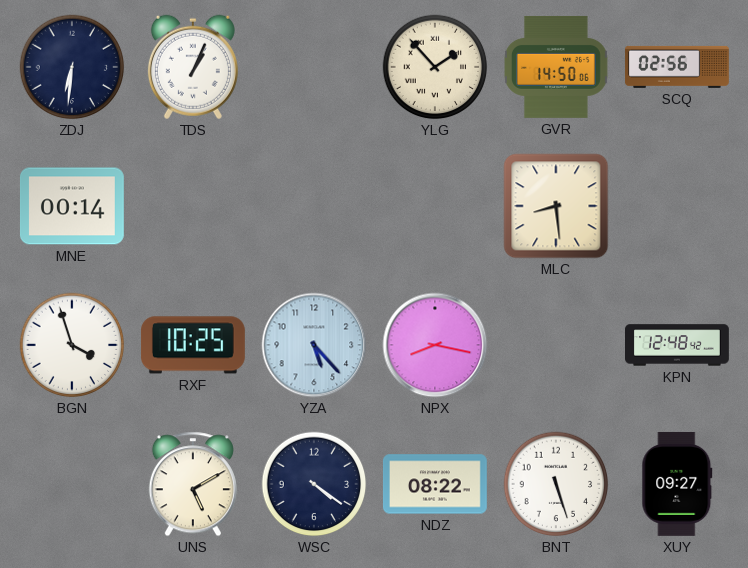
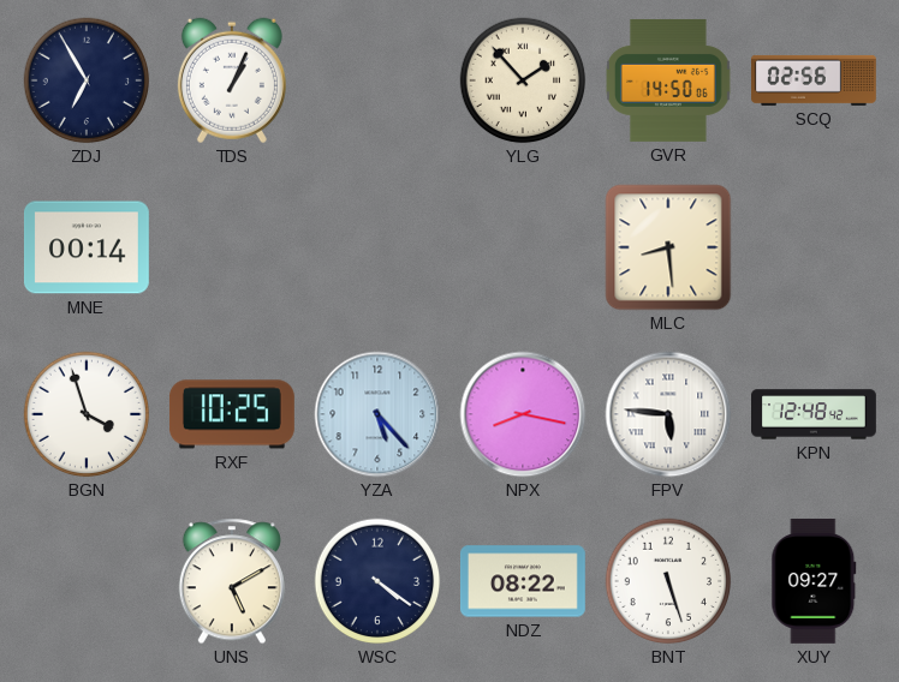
ZDJ: 6:31 -> 6:55 (87, 80)
FPV: none -> 5:46 (668, 414)
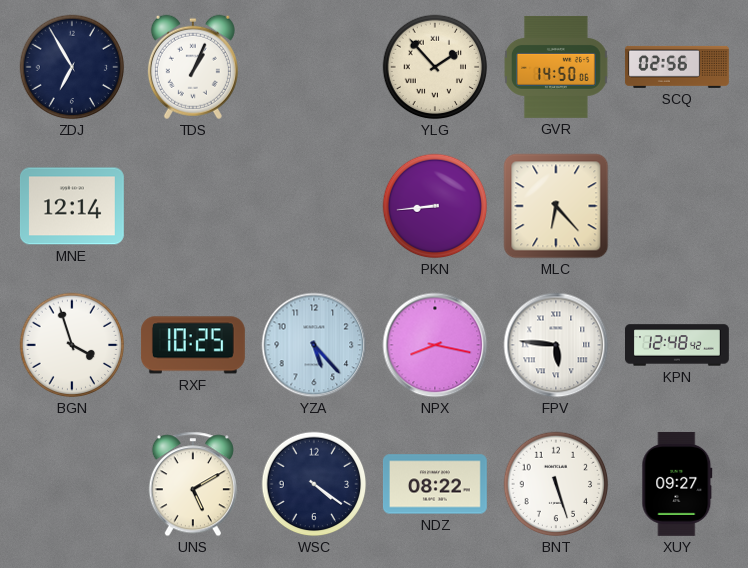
MNE: 00:14 -> 12:14 (72, 206)
PKN: none -> 8:44 (435, 206)
MLC: 8:29 -> 6:23 (556, 206)
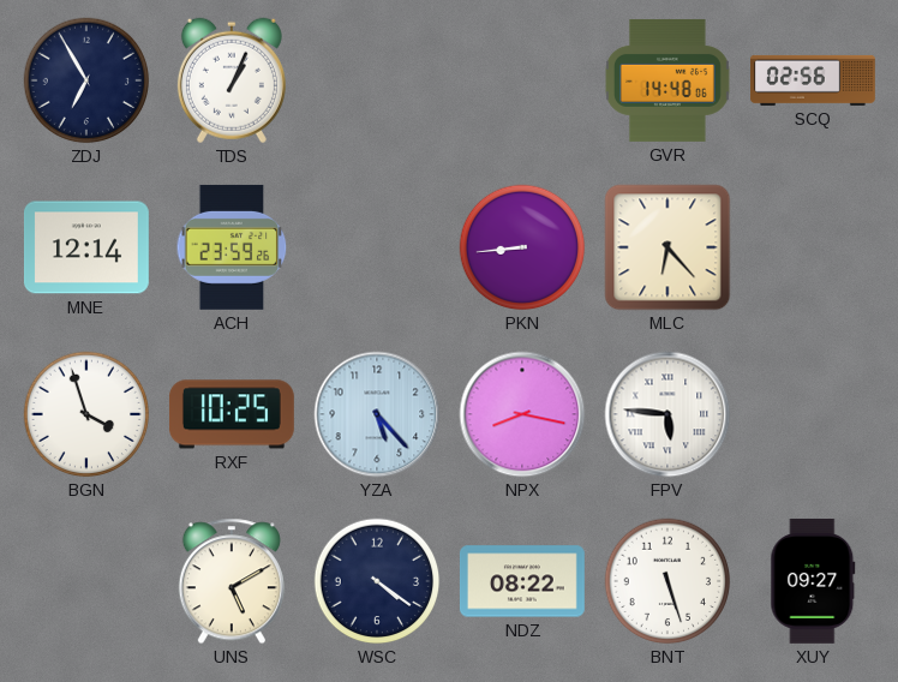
YLG: 1:53 -> none (435, 67)
GVR: 14:50 -> 14:48 (669, 80)
ACH: none -> 23:59 (232, 247)
KPN: 12:48 -> none (678, 345)
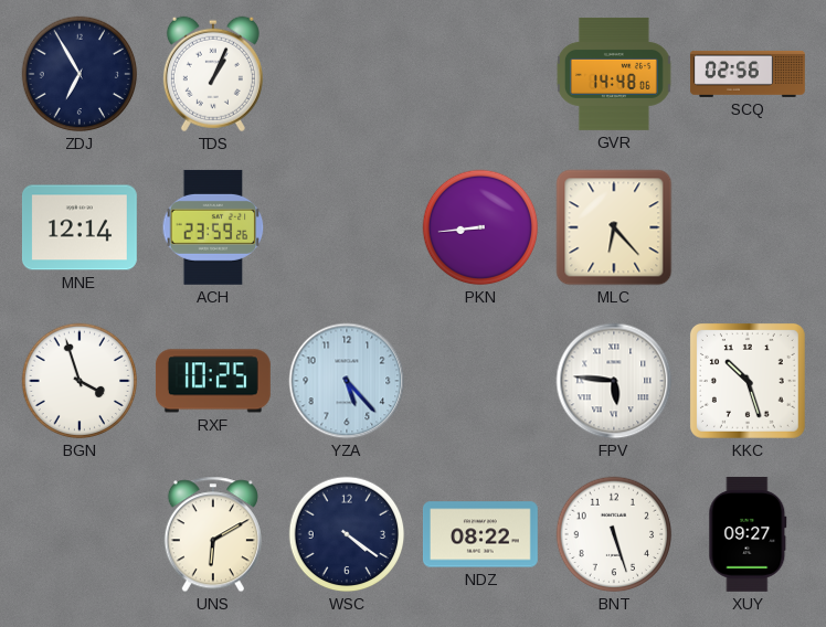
NPX: 8:17 -> none (522, 414)
KKC: none -> 10:27 (748, 381)
UNS: 5:10 -> 6:10 (213, 534)
